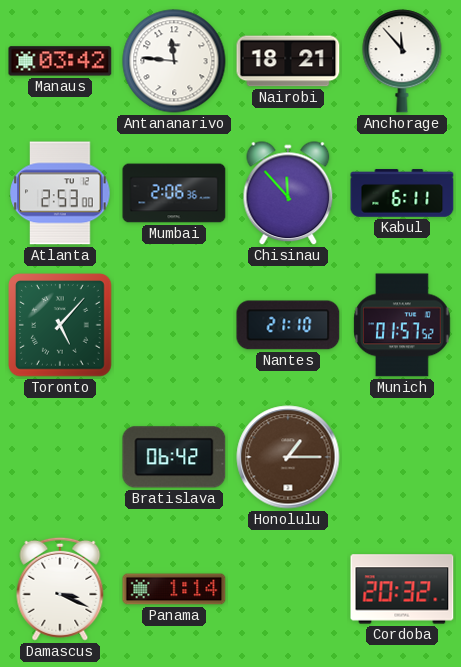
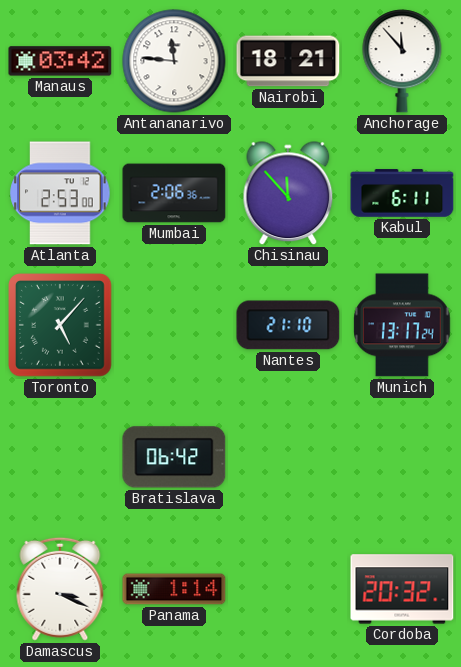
Munich: 01:57 -> 13:17 (402, 325)
Honolulu: 1:15 -> none (288, 457)
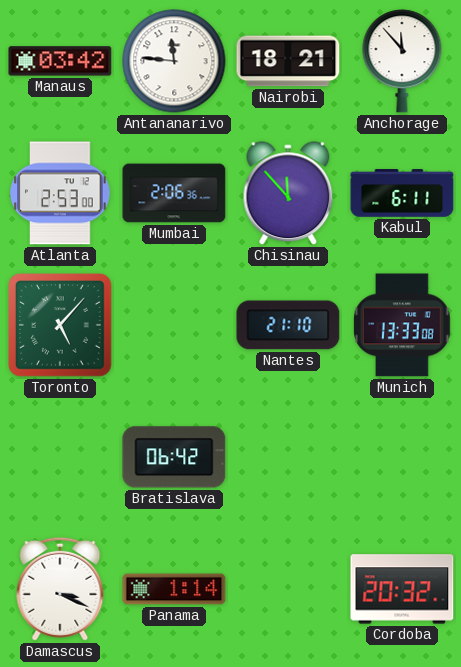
Munich: 13:17 -> 13:33 (402, 325)
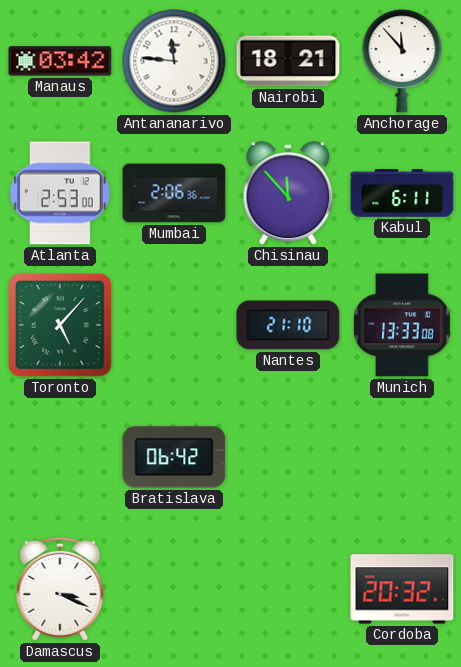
Panama: 1:14 -> none (174, 589)
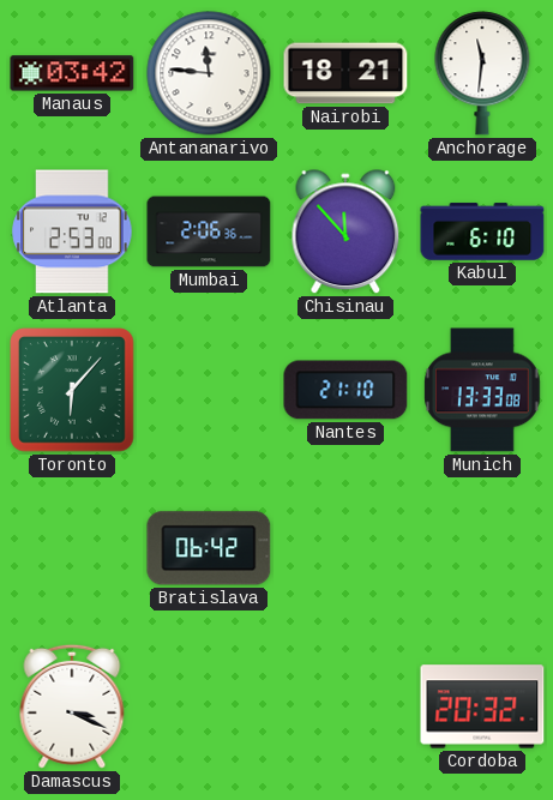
Anchorage: 11:53 -> 11:31 (482, 73)
Kabul: 6:11 -> 6:10 (482, 231)
Toronto: 5:07 -> 6:07 (72, 390)
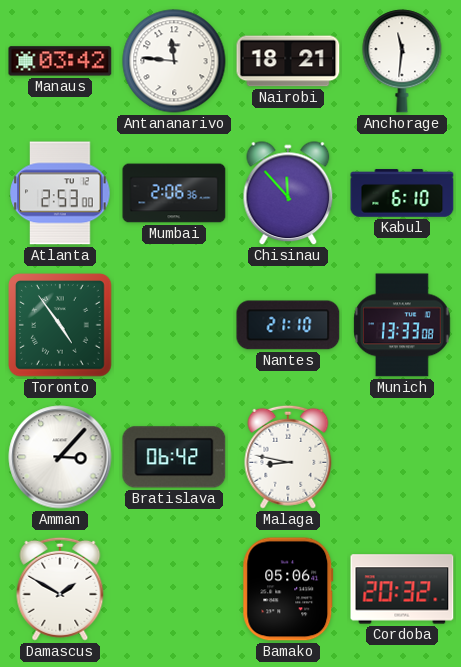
Toronto: 6:07 -> 4:54 (60, 325)
Amman: none -> 3:07 (60, 457)
Malaga: none -> 8:47 (288, 457)
Damascus: 3:19 -> 1:50 (60, 589)
Bamako: none -> 05:06 (288, 589)
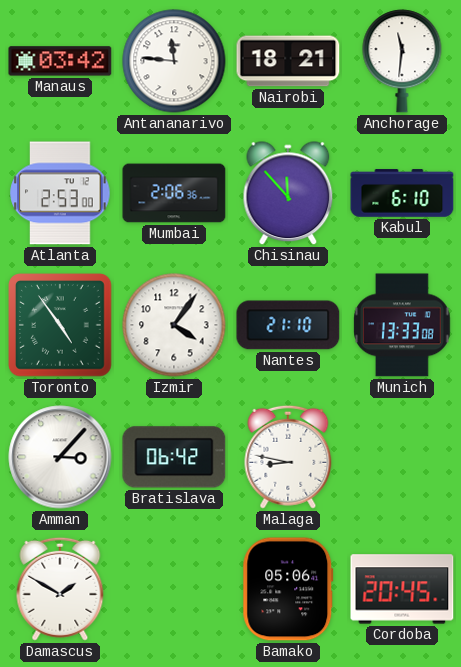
Izmir: none -> 4:06 (174, 325)
Cordoba: 20:32 -> 20:45 (402, 589)
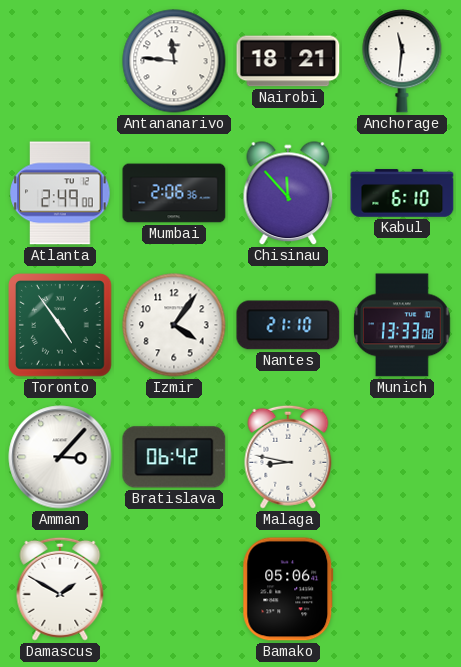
Manaus: 03:42 -> none (60, 61)
Atlanta: 2:53 -> 2:49 (60, 193)
Cordoba: 20:45 -> none (402, 589)
